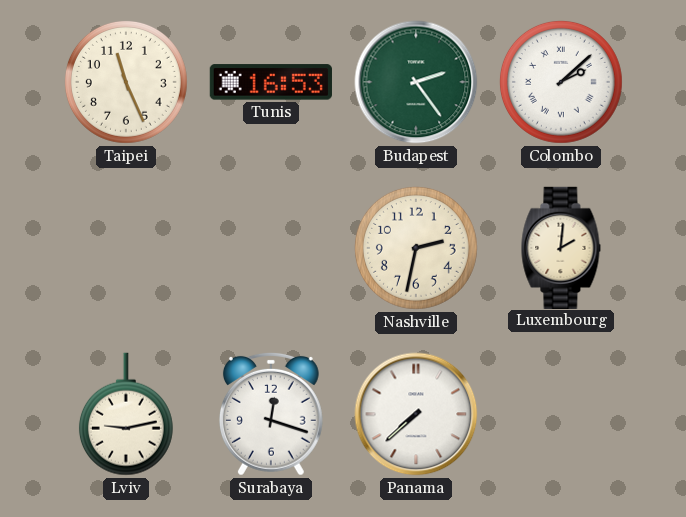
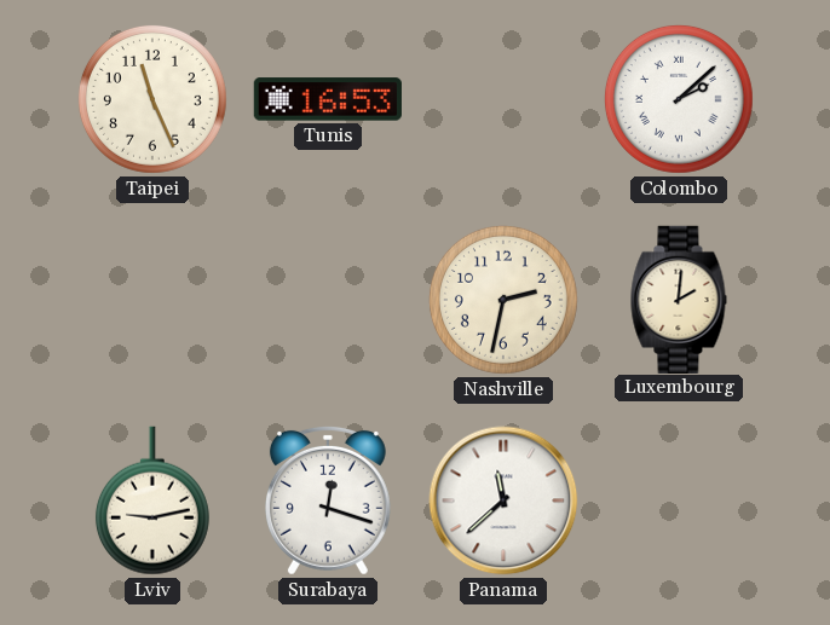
Budapest: 2:24 -> none (416, 82)
Panama: 7:38 -> 11:38 (503, 500)
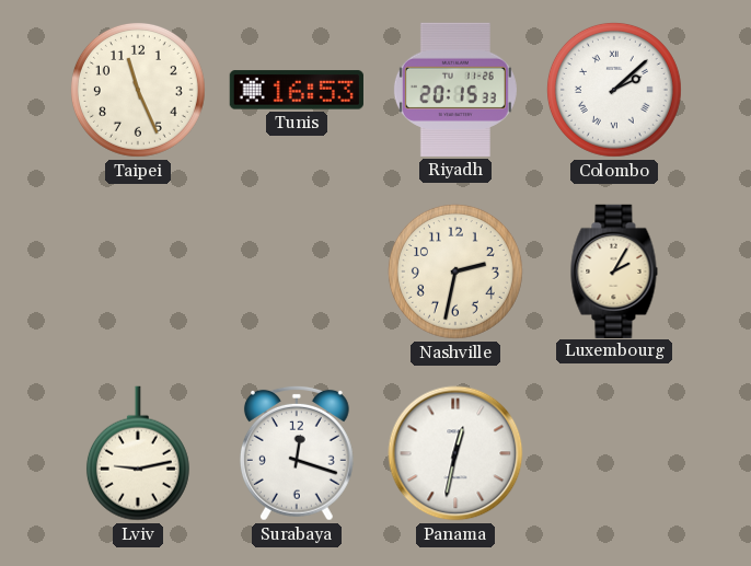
Riyadh: none -> 20:15 (455, 90)
Luxembourg: 2:01 -> 2:05 (614, 270)
Panama: 11:38 -> 12:32 (455, 453)
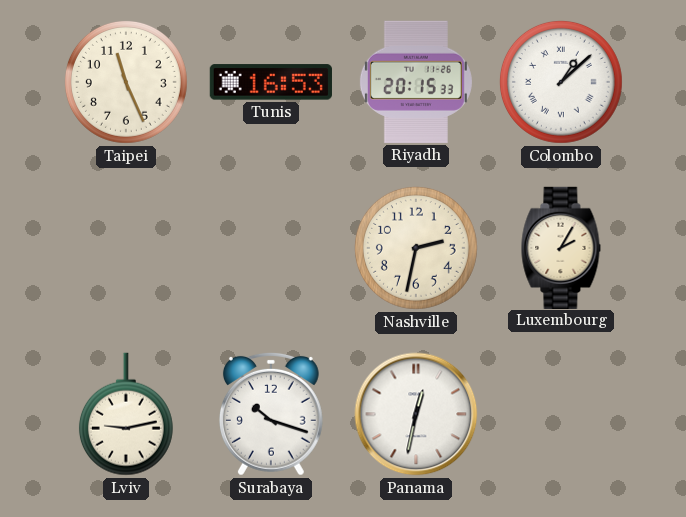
Colombo: 2:08 -> 1:08 (561, 82)
Surabaya: 12:18 -> 10:18 (271, 414)
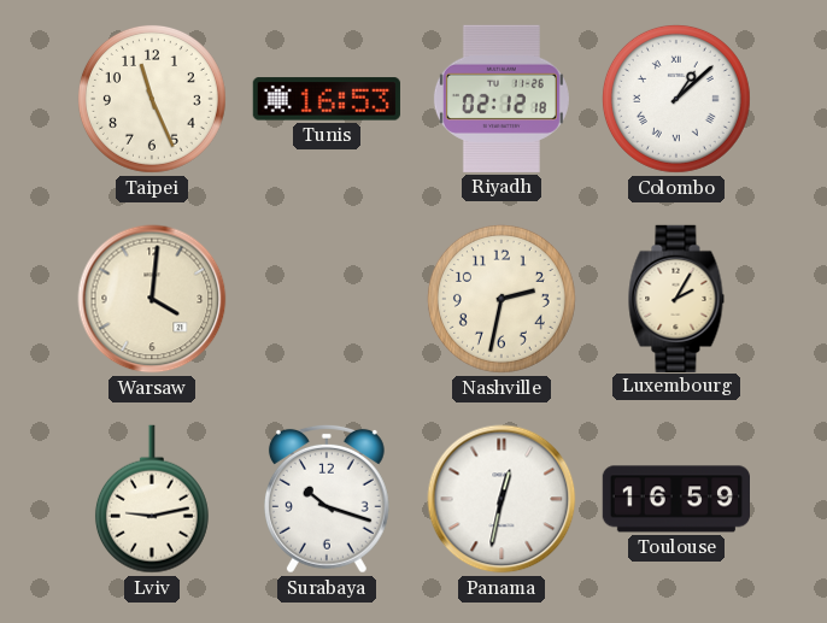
Riyadh: 20:15 -> 02:12 (502, 99)
Warsaw: none -> 4:01 (152, 299)
Toulouse: none -> 16:59 (675, 499)
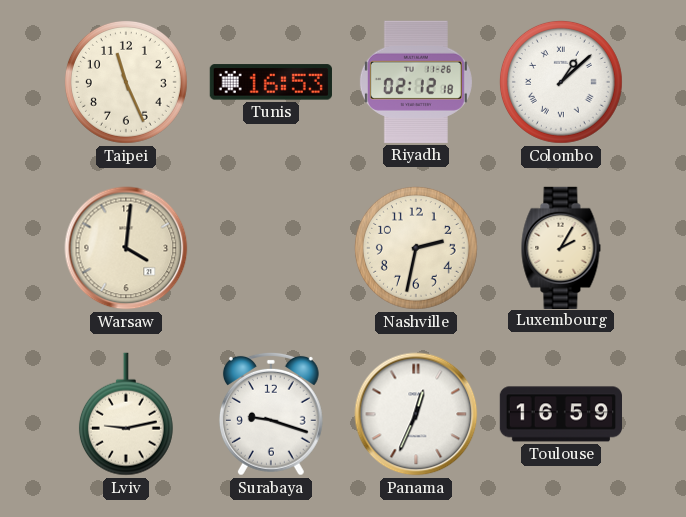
Surabaya: 10:18 -> 9:18 (271, 414)
Panama: 12:32 -> 12:34 (416, 414)
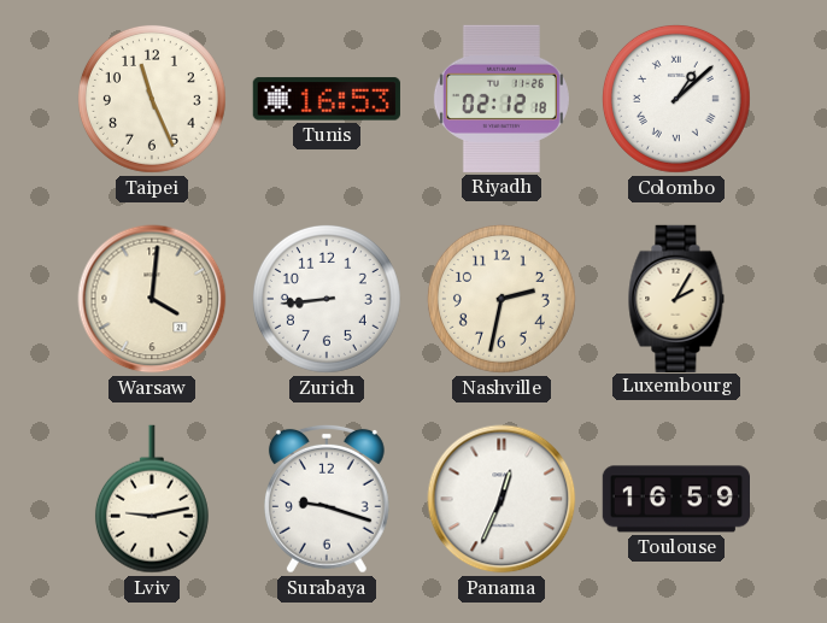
Zurich: none -> 8:44 (327, 299)
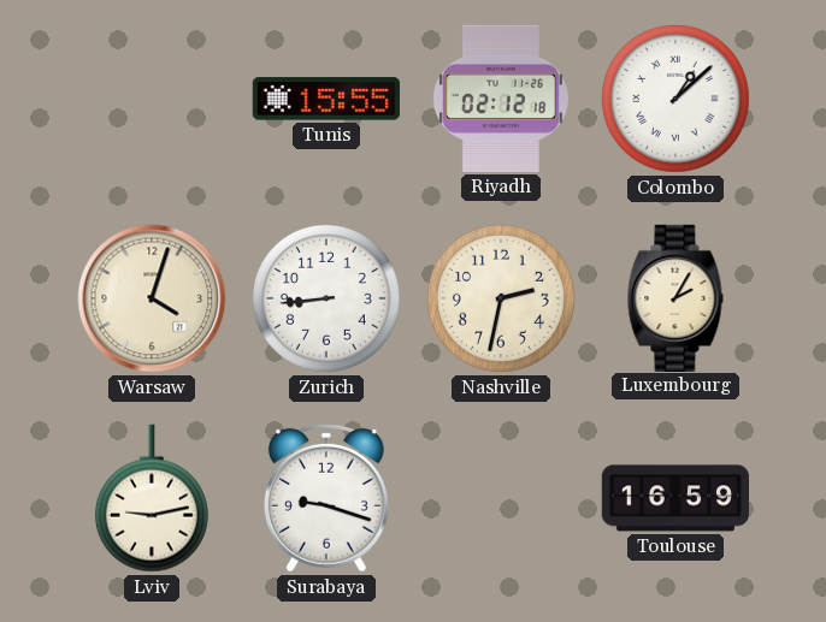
Taipei: 11:26 -> none (152, 99)
Tunis: 16:53 -> 15:55 (326, 99)
Warsaw: 4:01 -> 4:03 (152, 298)
Panama: 12:34 -> none (502, 499)
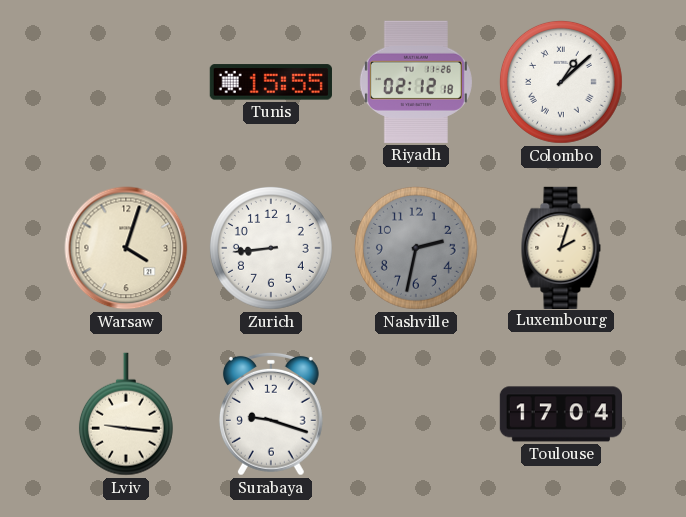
Nashville dial: cream -> grey (416, 248)
Luxembourg: 2:05 -> 2:03 (561, 247)
Lviv: 9:13 -> 9:16 (126, 414)
Toulouse: 16:59 -> 17:04 (560, 414)
